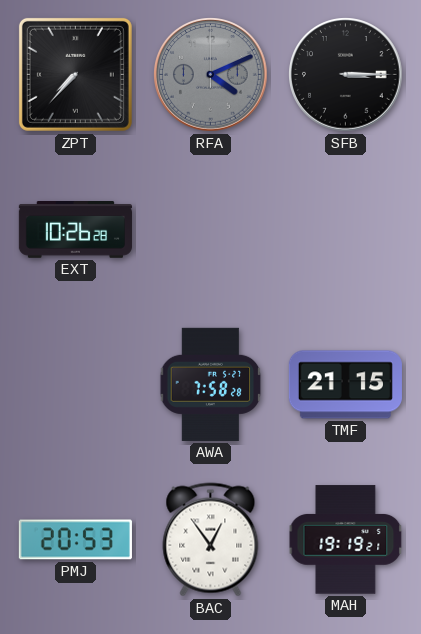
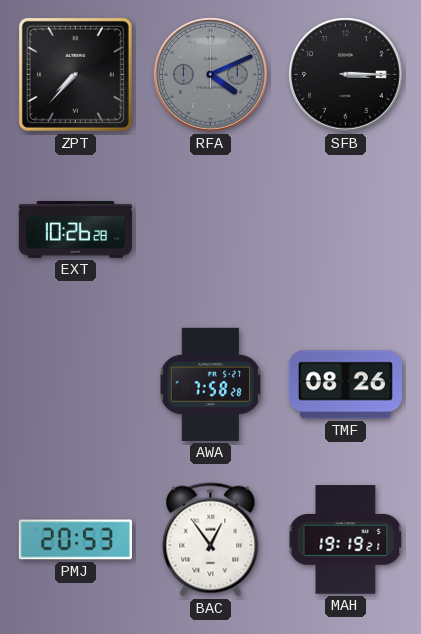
TMF: 21:15 -> 08:26 (345, 385)
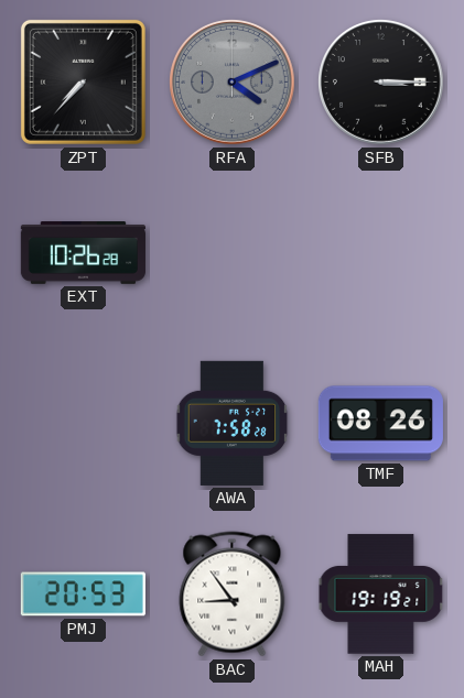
BAC: 12:54 -> 8:54 (233, 595)
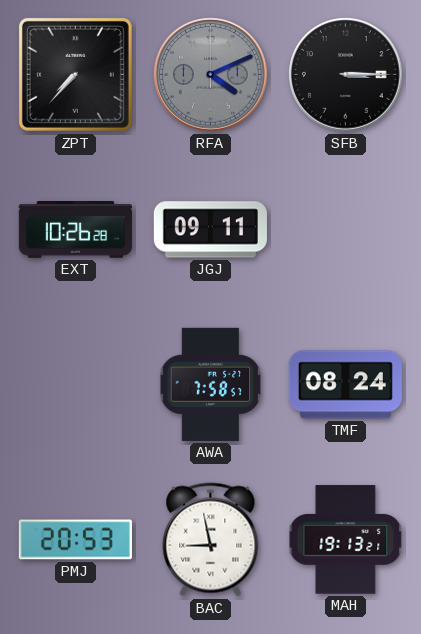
JGJ: none -> 09:11 (210, 230)
AWA: 7:58:28 -> 7:58:57 (211, 384)
TMF: 08:26 -> 08:24 (345, 385)
BAC: 8:54 -> 8:58 (211, 540)
MAH: 19:19 -> 19:13 (346, 540)
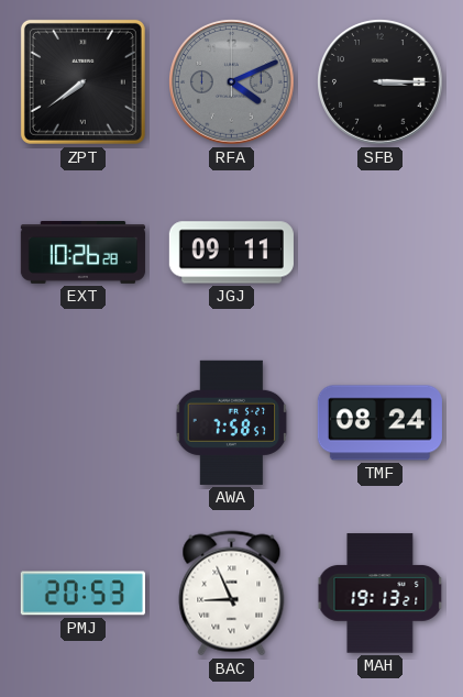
ZPT: 7:37 -> 7:39 (82, 81)
BAC: 8:58 -> 8:56 (232, 594)
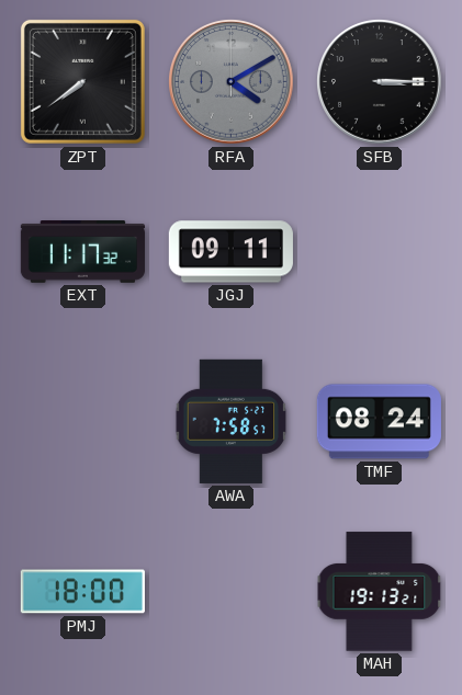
RFA: 4:11 -> 4:10 (232, 82)
EXT: 10:26 -> 11:17 (82, 252)
PMJ: 20:53 -> 18:00 (82, 592)
BAC: 8:56 -> none (232, 594)
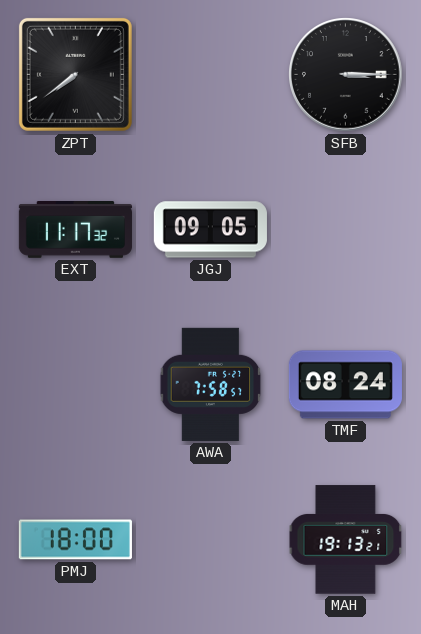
RFA: 4:10 -> none (232, 82)
JGJ: 09:11 -> 09:05 (210, 230)
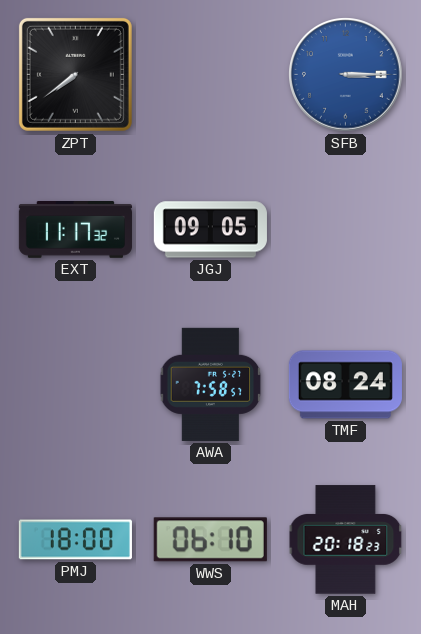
SFB dial: black -> blue (346, 75)
WWS: none -> 06:10 (210, 540)
MAH: 19:13 -> 20:18 (346, 540)
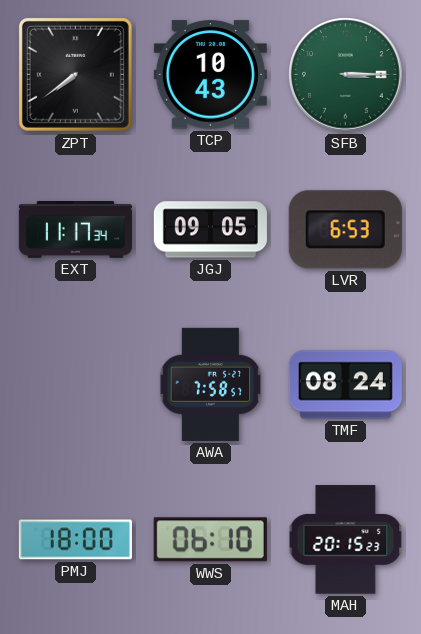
TCP: none -> 10:43 (210, 75)
SFB dial: blue -> green (346, 75)
EXT: 11:17:32 -> 11:17:34 (75, 230)
LVR: none -> 6:53 (345, 230)
MAH: 20:18 -> 20:15 (346, 540)
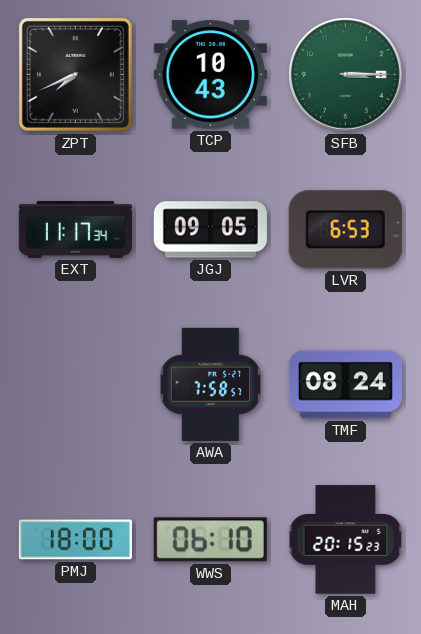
ZPT: 7:39 -> 7:41 (75, 74)
